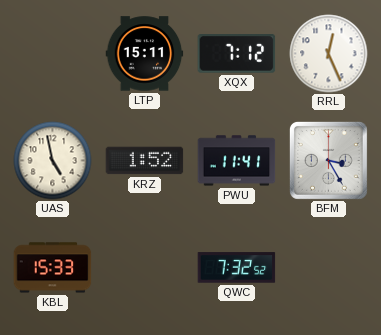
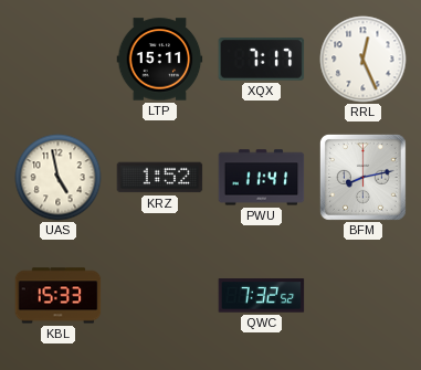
XQX: 7:12 -> 7:17 (262, 60)
BFM: 3:25 -> 8:13 (362, 177)
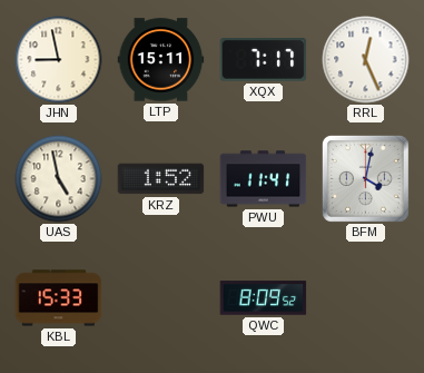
JHN: none -> 8:58 (59, 60)
BFM: 8:13 -> 4:02 (365, 178)
QWC: 7:32 -> 8:09 (264, 298)
